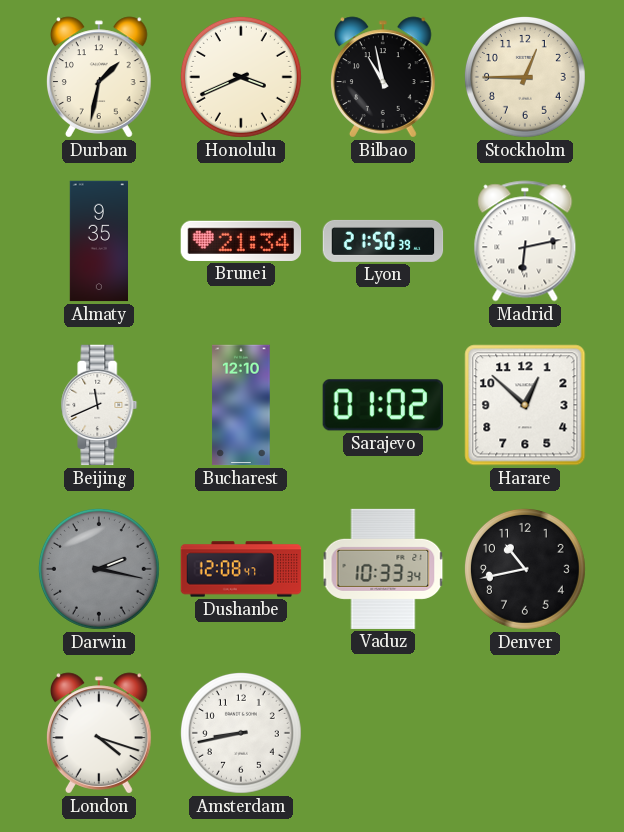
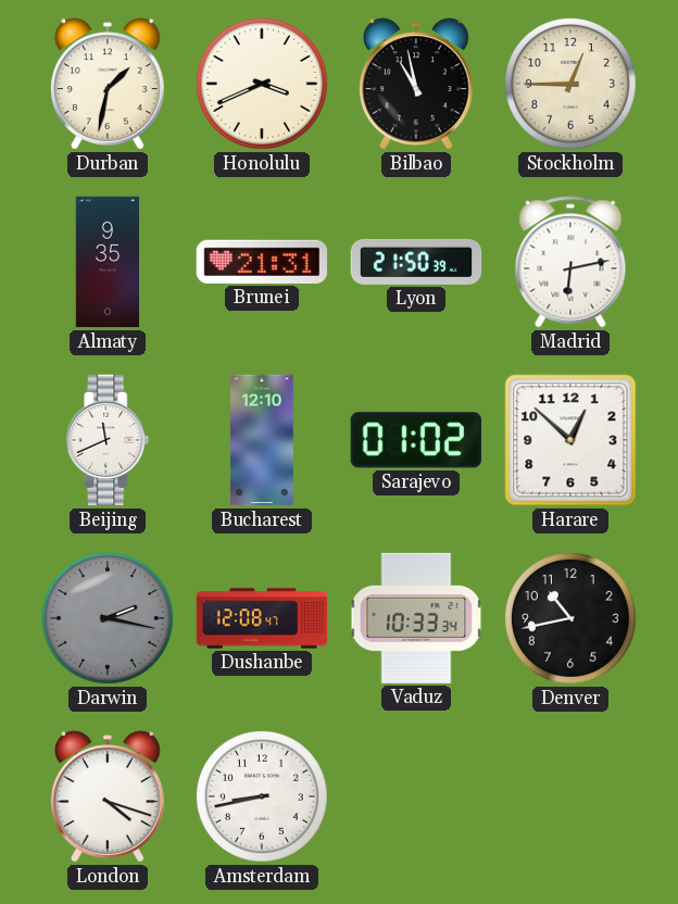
Brunei: 21:34 -> 21:31 (262, 262)
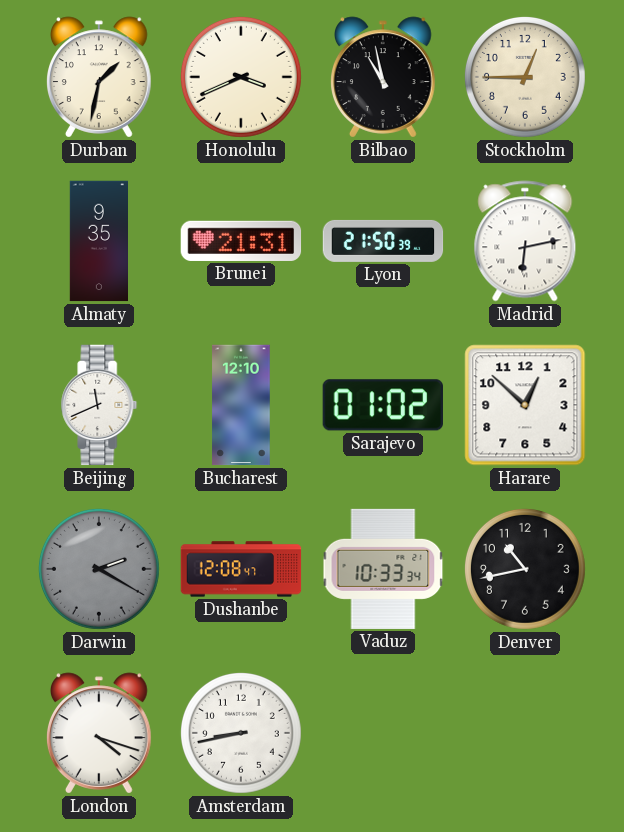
Darwin: 2:17 -> 2:20 (99, 569)
